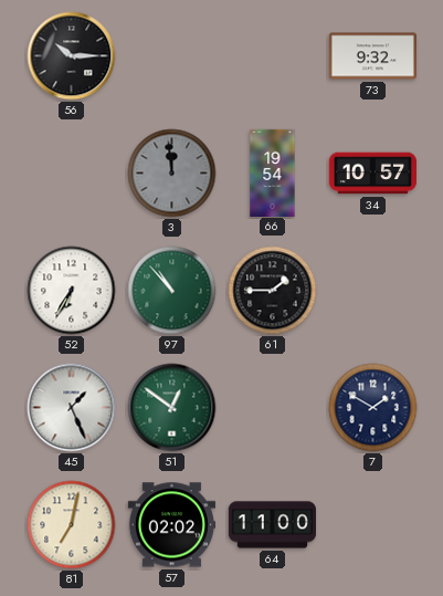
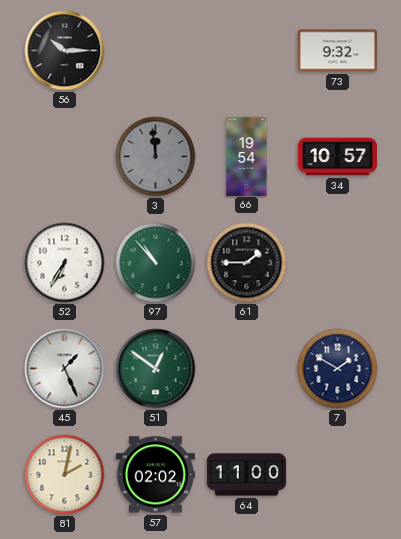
81: 7:02 -> 2:02 (65, 475)
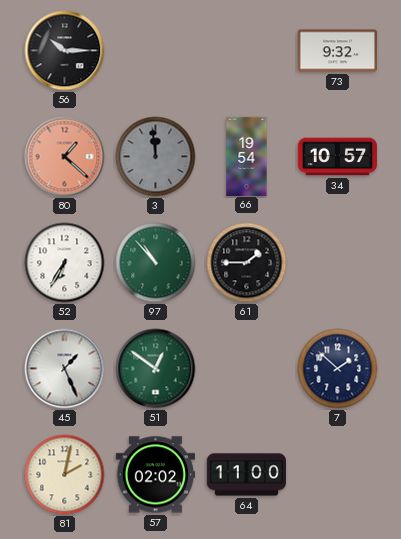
80: none -> 1:22 (65, 157)
7: 1:50 -> 1:52 (338, 369)
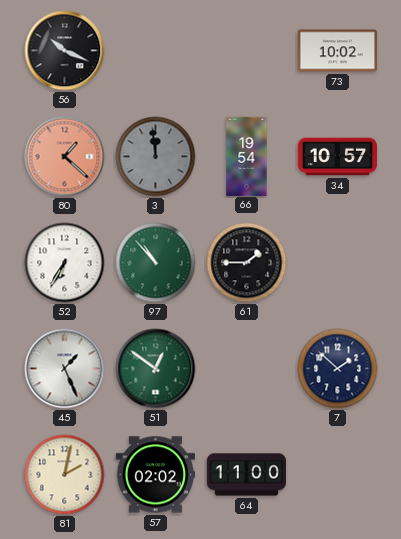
56: 10:15 -> 10:19 (65, 51)
73: 9:32 -> 10:02 (337, 51)
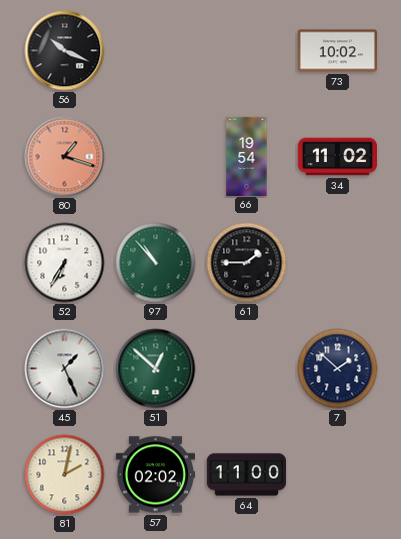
80: 1:22 -> 1:18 (65, 157)
3: 11:59 -> none (156, 157)
34: 10:57 -> 11:02 (337, 157)
51: 12:51 -> 12:52 (156, 369)
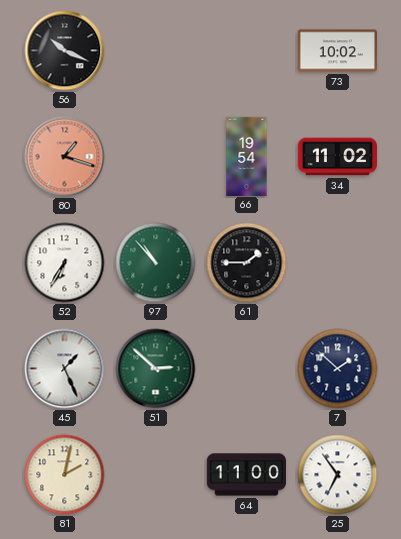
51: 12:52 -> 2:52 (156, 369)
57: 02:02 -> none (155, 475)
25: none -> 6:54 (338, 475)
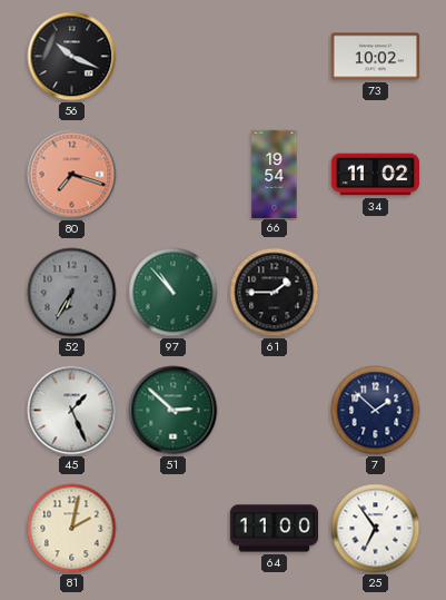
80: 1:18 -> 7:18 (72, 175)
52 dial: white -> grey (72, 293)
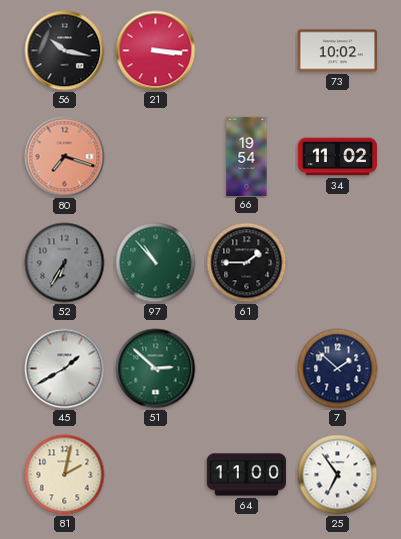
56: 10:19 -> 10:17 (65, 51)
21: none -> 3:16 (156, 51)
45: 1:26 -> 1:40 (65, 369)
